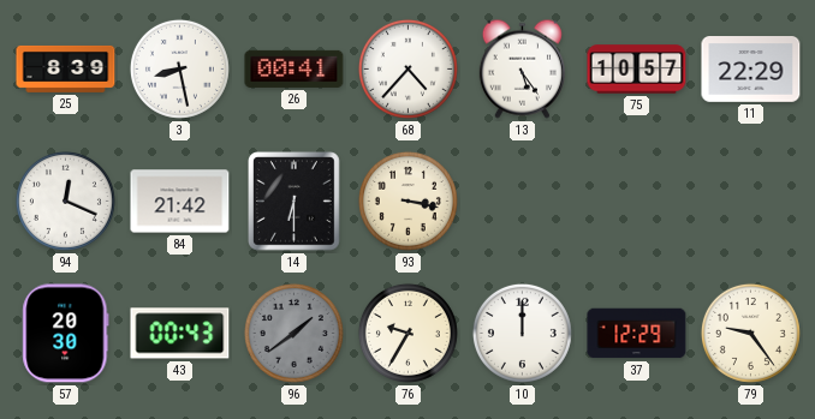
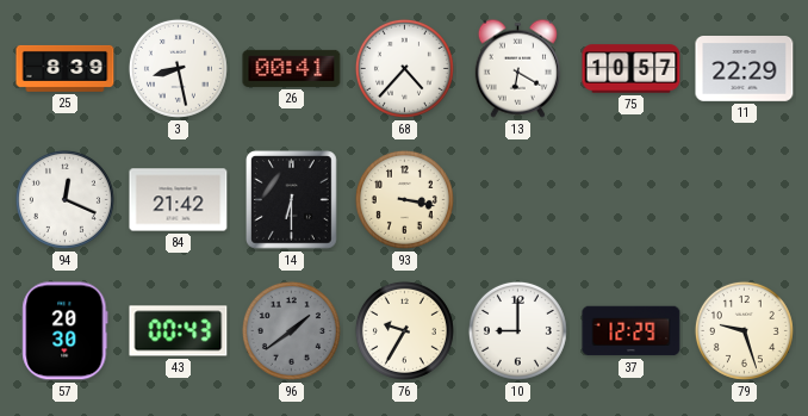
13: 5:24 -> 6:20 (517, 68)
10: 12:00 -> 9:00 (517, 330)
79: 9:24 -> 9:27 (744, 330)
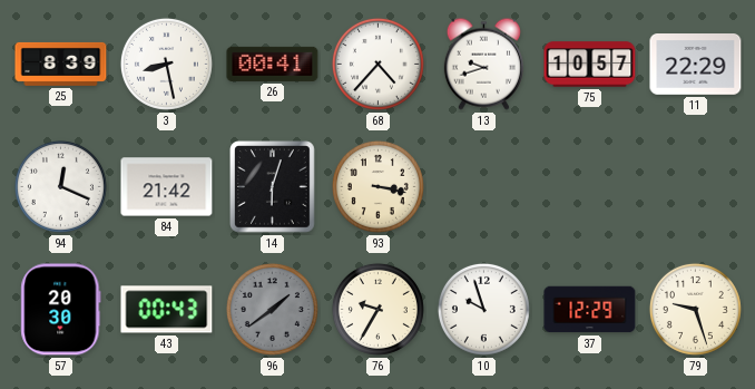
13: 6:20 -> 9:42 (483, 64)
14: 6:30 -> 6:03 (273, 187)
10: 9:00 -> 9:57 (483, 309)
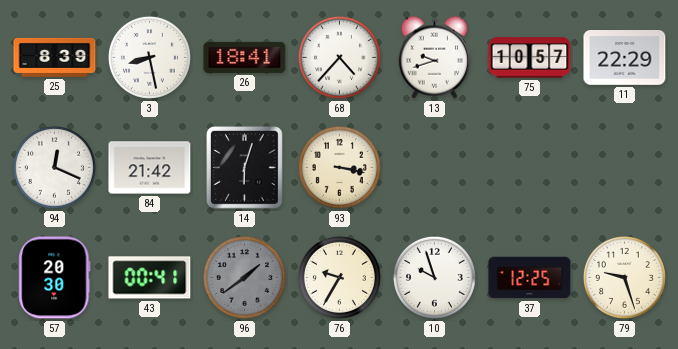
26: 00:41 -> 18:41 (245, 57)
43: 00:43 -> 00:41 (150, 278)
37: 12:29 -> 12:25 (530, 278)
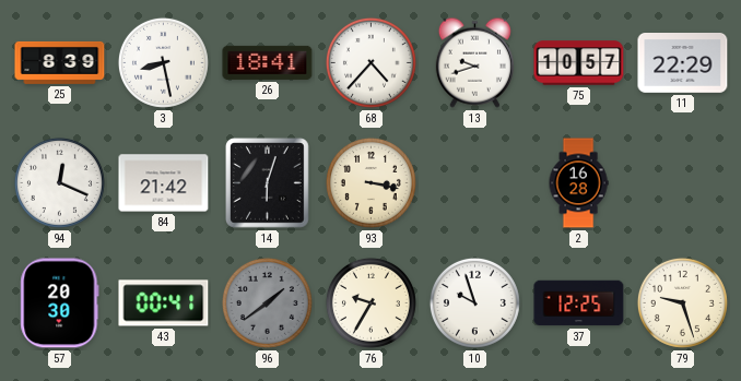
2: none -> 16:28 (578, 183)
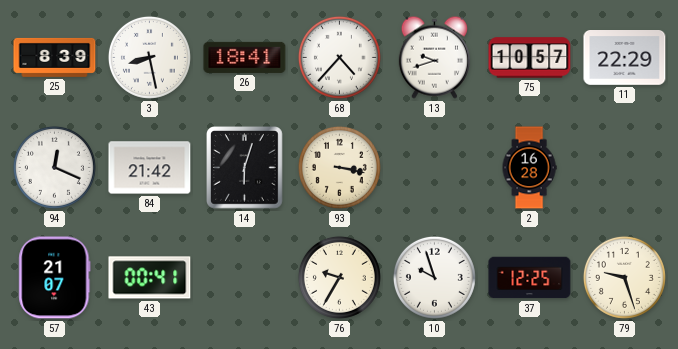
57: 20:30 -> 21:07 (55, 278)
96: 1:39 -> none (267, 302)
